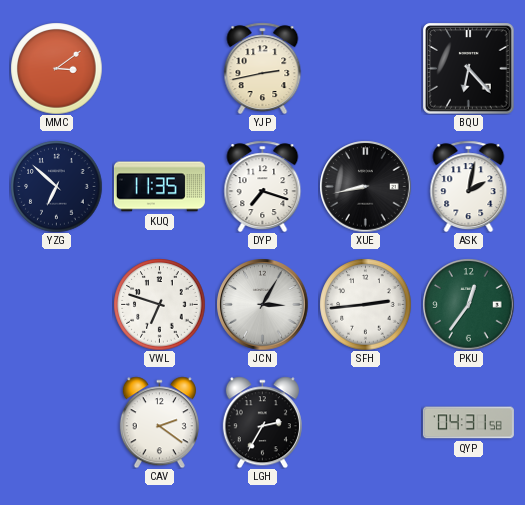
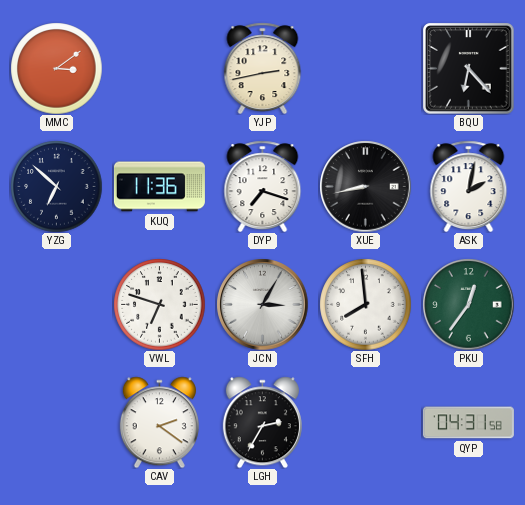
KUQ: 11:35 -> 11:36 (159, 187)
SFH: 2:44 -> 7:59 (365, 304)
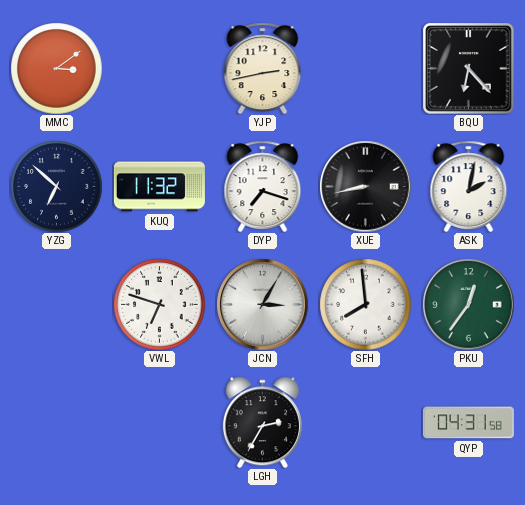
KUQ: 11:36 -> 11:32 (159, 187)
CAV: 2:21 -> none (159, 422)
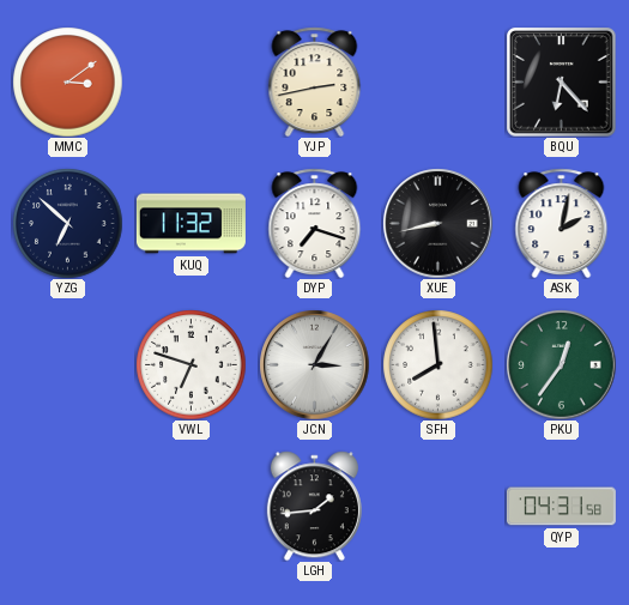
LGH: 2:35 -> 1:44 (314, 506)
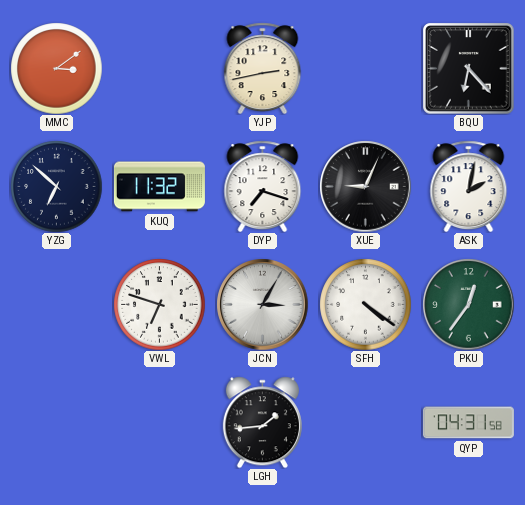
XUE: 8:43 -> 9:04 (365, 186)
SFH: 7:59 -> 4:21 (365, 304)
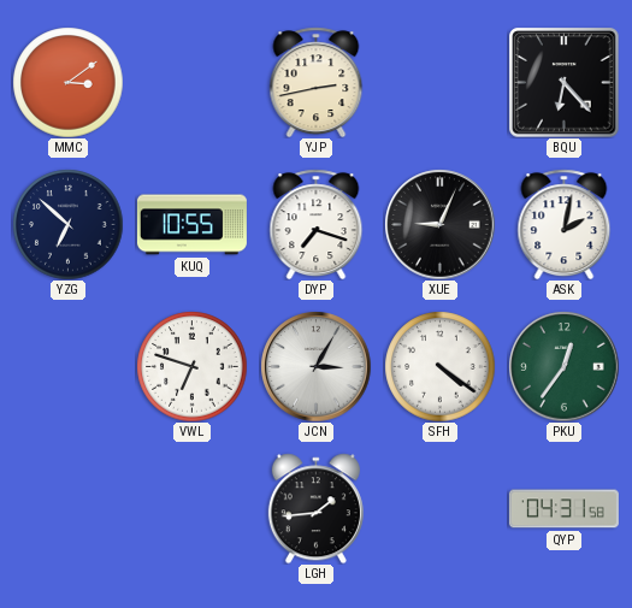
KUQ: 11:32 -> 10:55 (191, 225)
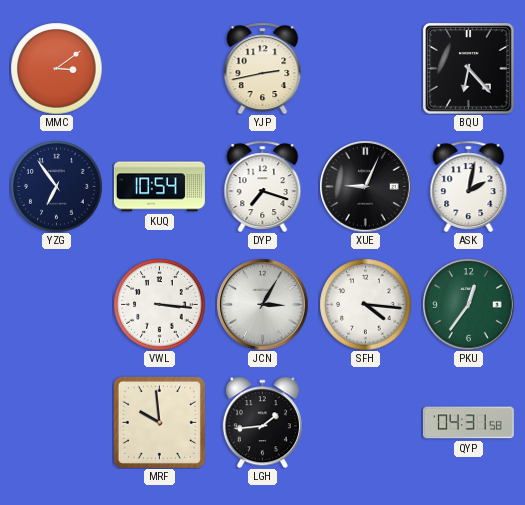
YZG: 6:52 -> 6:54 (56, 186)
KUQ: 10:55 -> 10:54 (159, 187)
VWL: 6:48 -> 3:16 (159, 304)
SFH: 4:21 -> 4:16 (365, 304)
MRF: none -> 9:59 (159, 422)
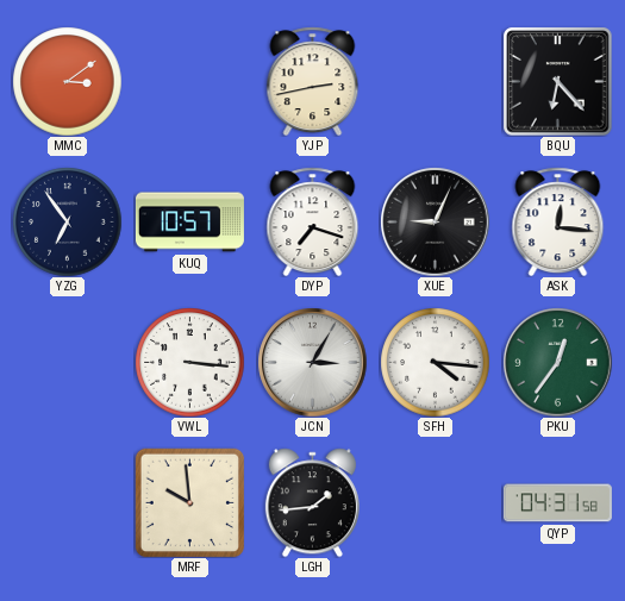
KUQ: 10:54 -> 10:57 (189, 223)
ASK: 2:02 -> 12:16 (558, 221)
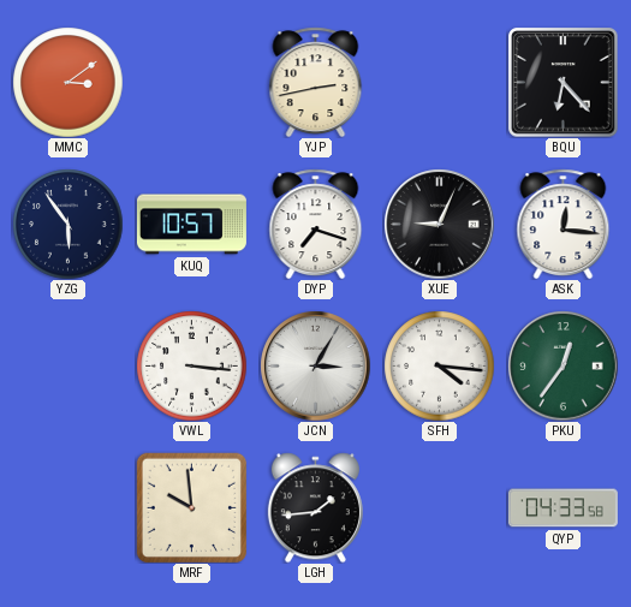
YZG: 6:54 -> 5:54 (67, 224)
QYP: 04:31 -> 04:33 (562, 508)
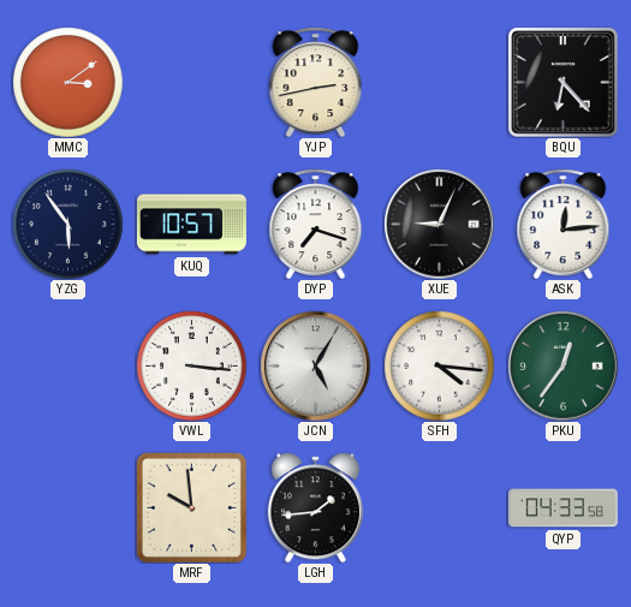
ASK: 12:16 -> 12:14 (564, 224)
JCN: 3:05 -> 5:05 (315, 365)
